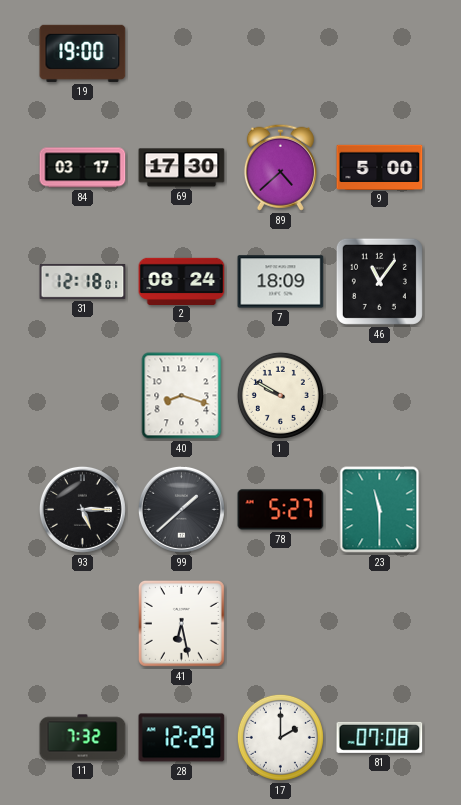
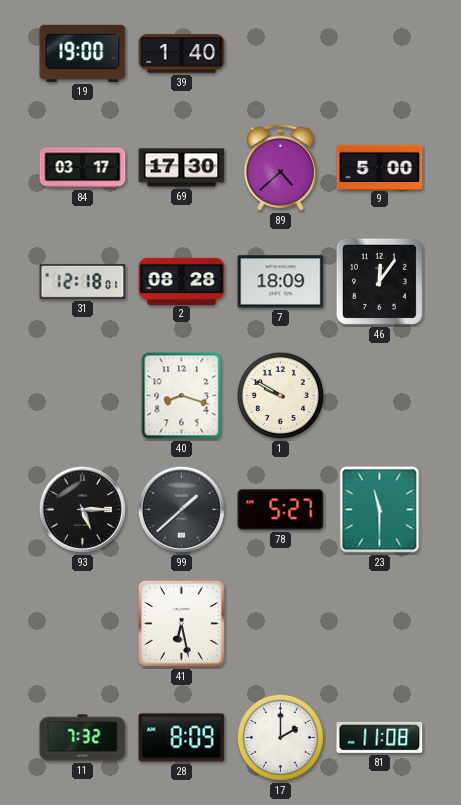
39: none -> 1:40 (182, 54)
2: 08:24 -> 08:28 (182, 281)
46: 11:06 -> 12:06 (379, 281)
28: 12:29 -> 8:09 (182, 738)
81: 07:08 -> 11:08 (380, 737)
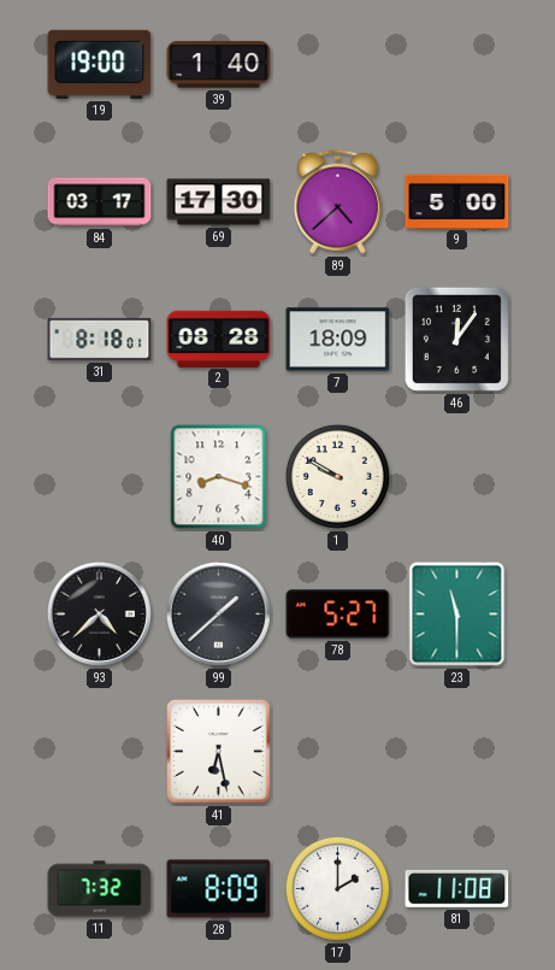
31: 12:18 -> 8:18 (100, 339)
93: 5:15 -> 4:38 (99, 613)
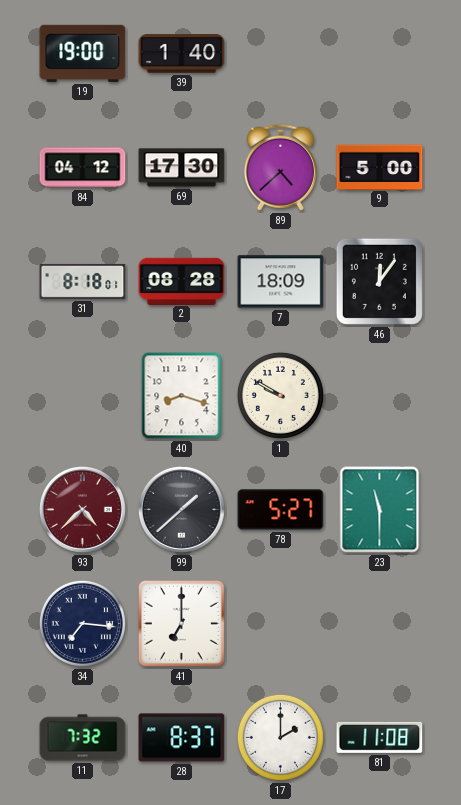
84: 03:17 -> 04:12 (83, 168)
93 dial: black -> burgundy (82, 509)
34: none -> 7:16 (82, 623)
41: 6:28 -> 7:00 (181, 623)
28: 8:09 -> 8:37 (182, 738)
